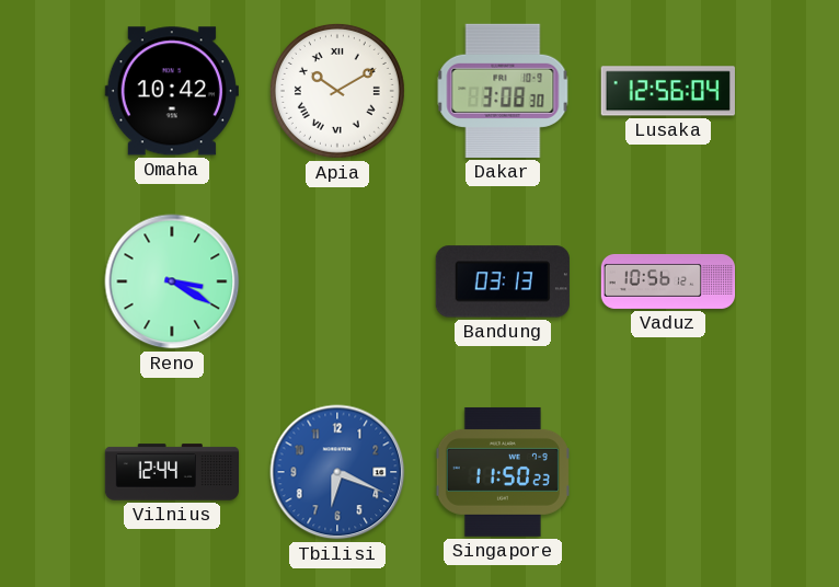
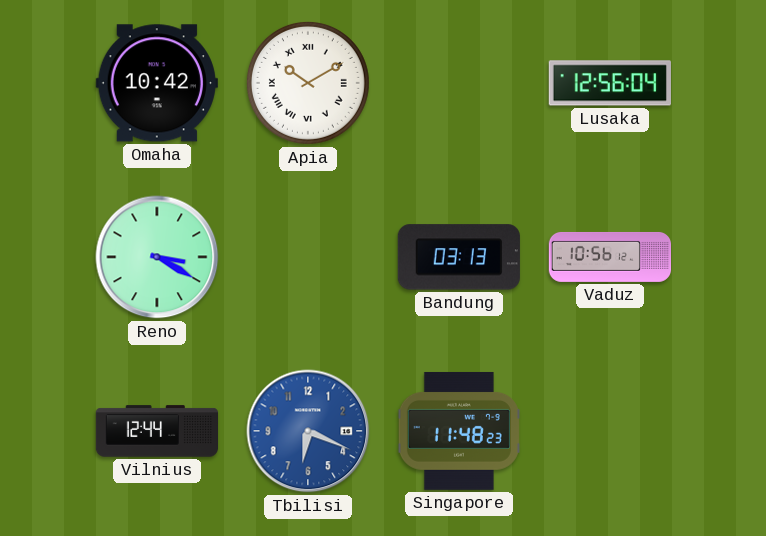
Dakar: 3:08 -> none (503, 91)
Singapore: 11:50 -> 11:48 (459, 431)
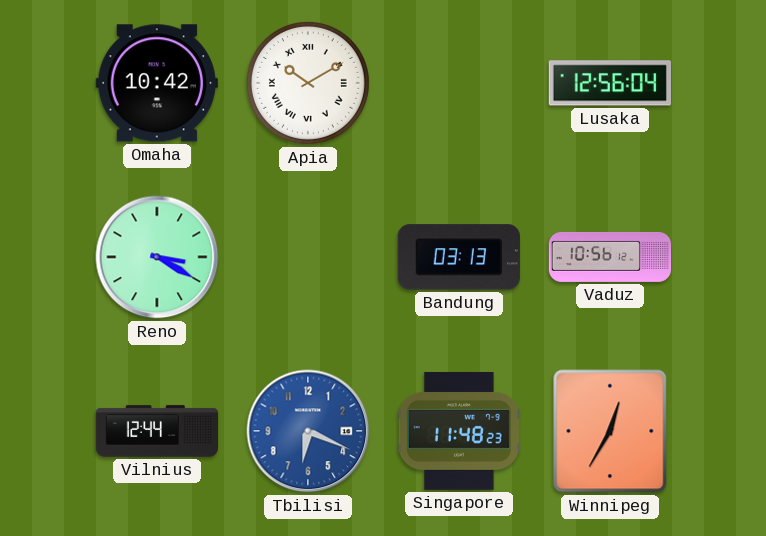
Winnipeg: none -> 12:35 (610, 431)
